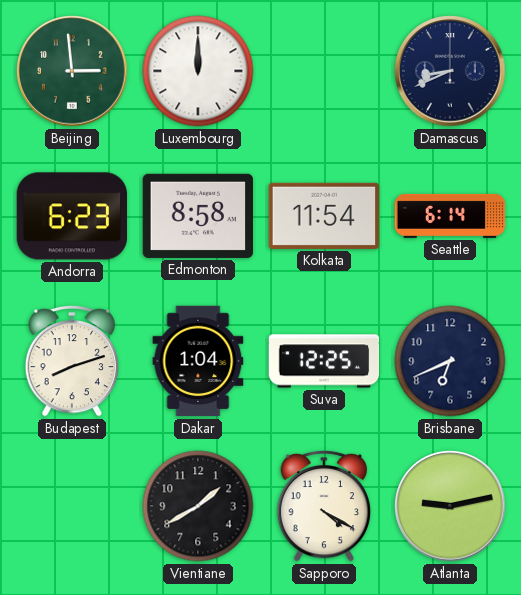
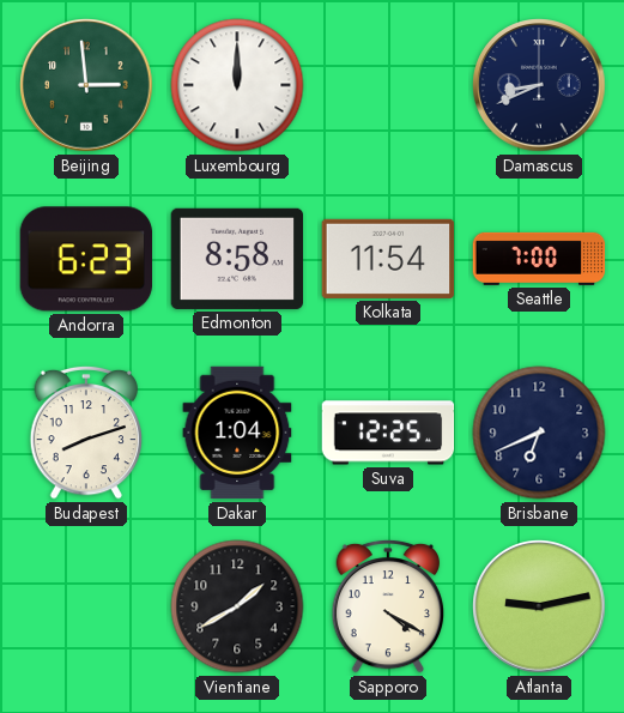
Seattle: 6:14 -> 7:00 (539, 259)
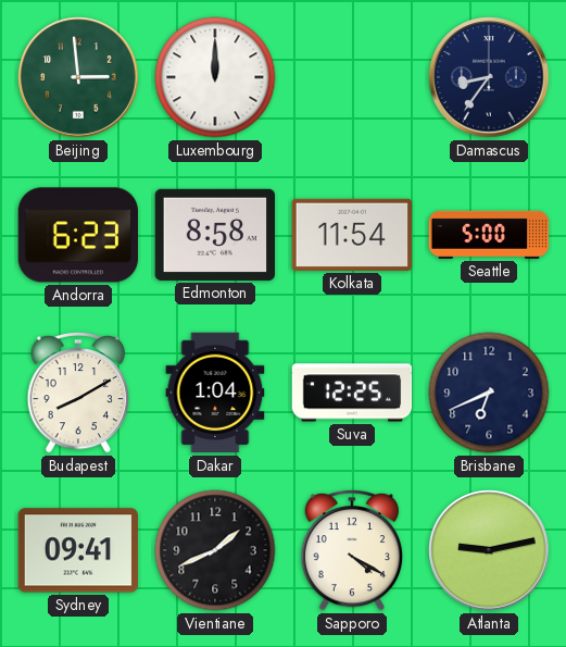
Damascus: 8:41 -> 8:36 (489, 77)
Seattle: 7:00 -> 5:00 (489, 235)
Budapest: 8:12 -> 8:10 (78, 393)
Sydney: none -> 09:41 (78, 550)
Vientiane: 1:40 -> 1:41 (215, 550)
